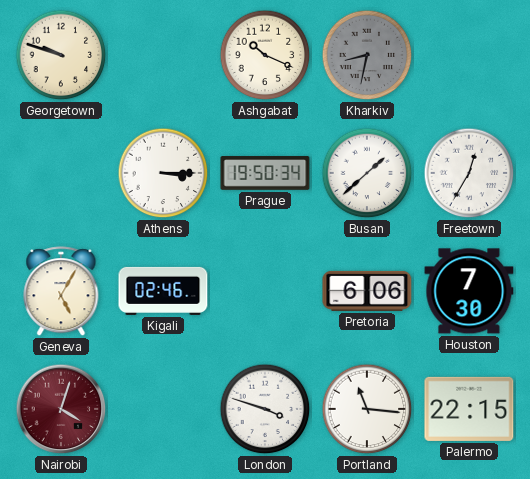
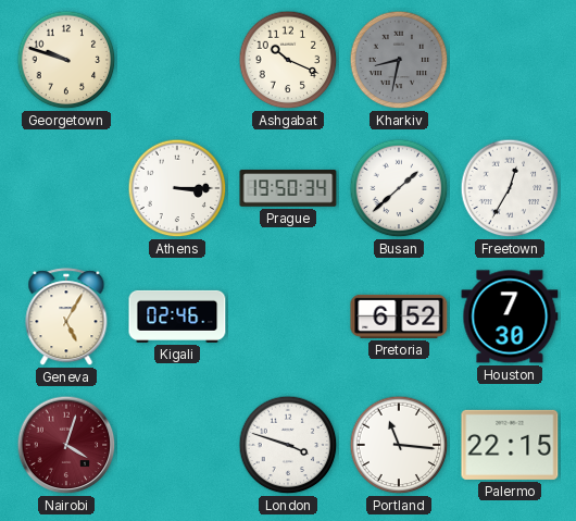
Pretoria: 6:06 -> 6:52 (399, 317)
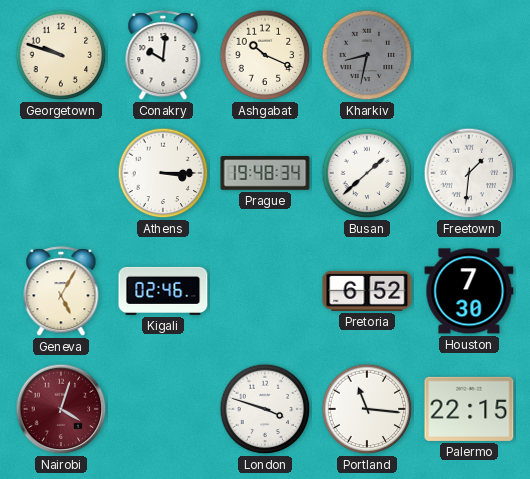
Conakry: none -> 10:01 (163, 56)
Prague: 19:50 -> 19:48 (265, 173)
Freetown: 12:35 -> 1:31 (469, 173)
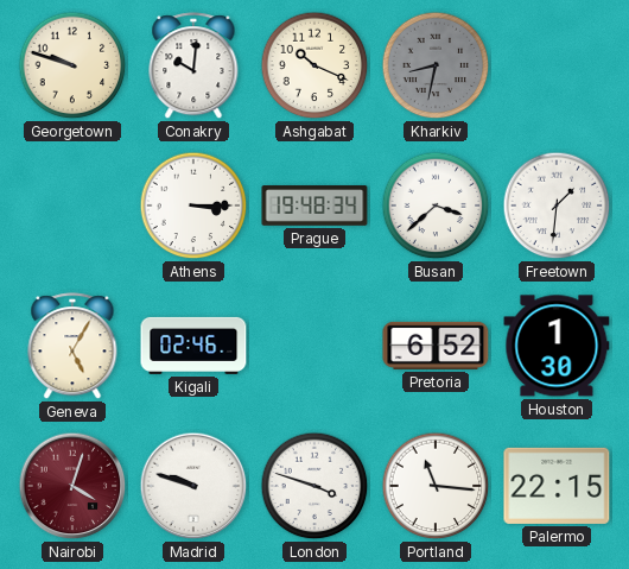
Busan: 1:38 -> 3:38 (436, 206)
Houston: 7:30 -> 1:30 (557, 346)
Madrid: none -> 9:48 (193, 486)
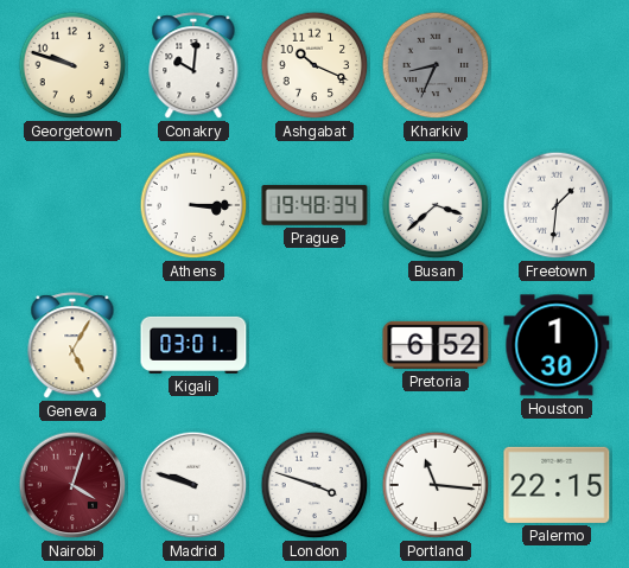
Kharkiv: 8:32 -> 8:34 (436, 65)
Kigali: 02:46 -> 03:01 (193, 345)
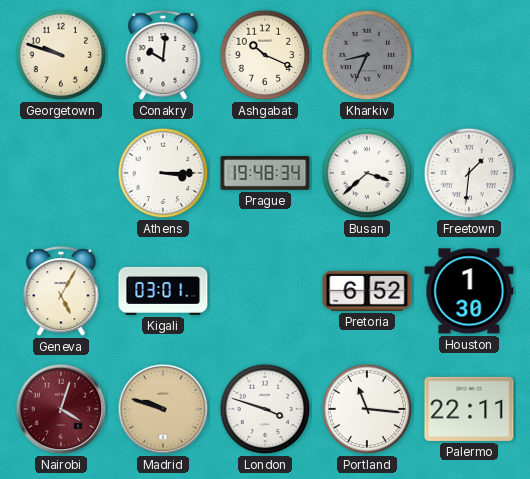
Madrid dial: white -> champagne (163, 409)
Palermo: 22:15 -> 22:11 (469, 409)
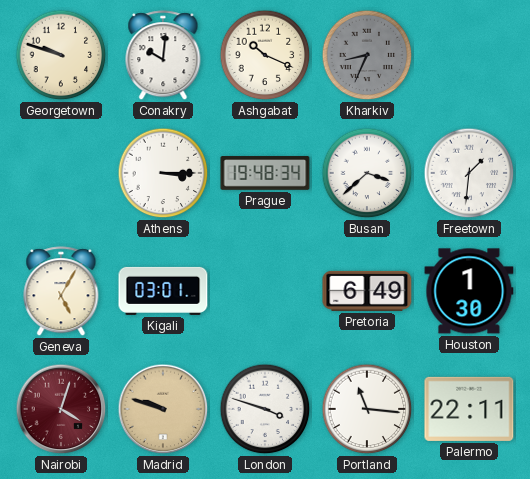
Pretoria: 6:52 -> 6:49 (367, 291)
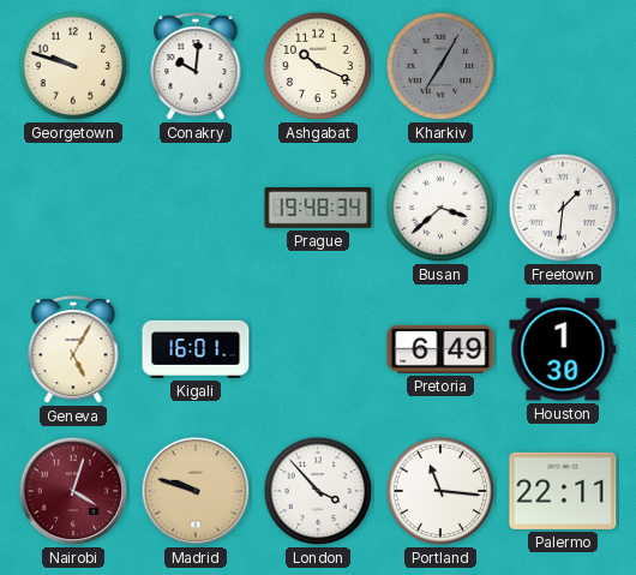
Kharkiv: 8:34 -> 7:05 (440, 66)
Athens: 3:15 -> none (163, 173)
Kigali: 03:01 -> 16:01 (196, 349)
London: 3:48 -> 3:53 (318, 491)
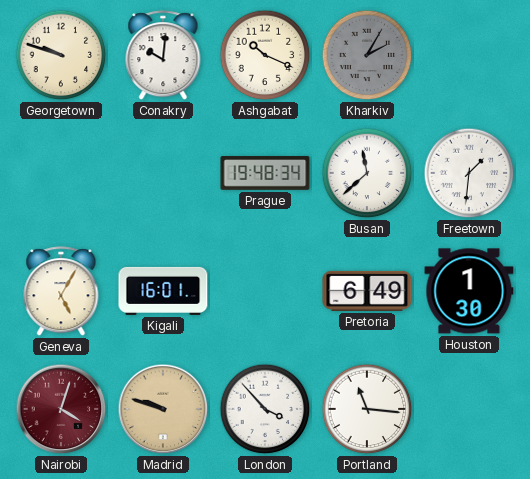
Kharkiv: 7:05 -> 2:05 (367, 55)
Busan: 3:38 -> 11:38 (367, 173)
Palermo: 22:11 -> none (563, 491)
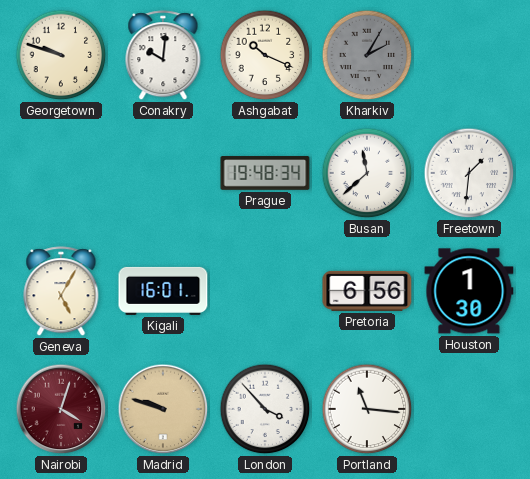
Pretoria: 6:49 -> 6:56 (367, 291)
